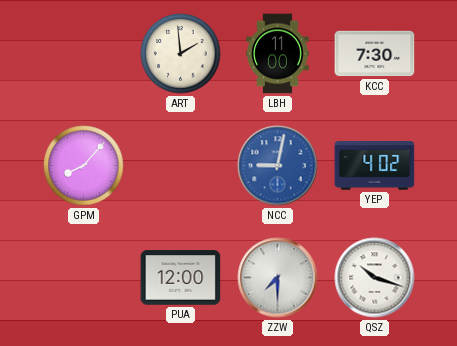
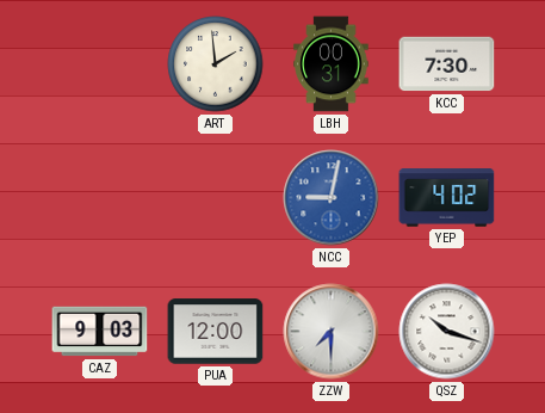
LBH: 11:00 -> 00:31 (332, 64)
GPM: 8:07 -> none (84, 166)
CAZ: none -> 9:03 (100, 332)
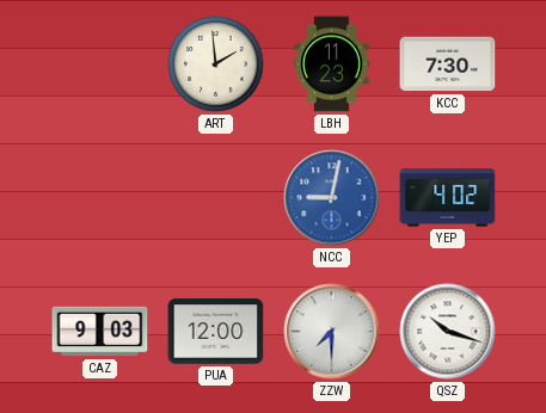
LBH: 00:31 -> 11:23 (332, 64)
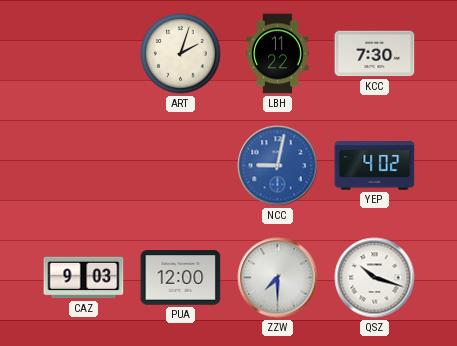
ART: 1:59 -> 2:03 (181, 54)
LBH: 11:23 -> 11:22 (278, 54)
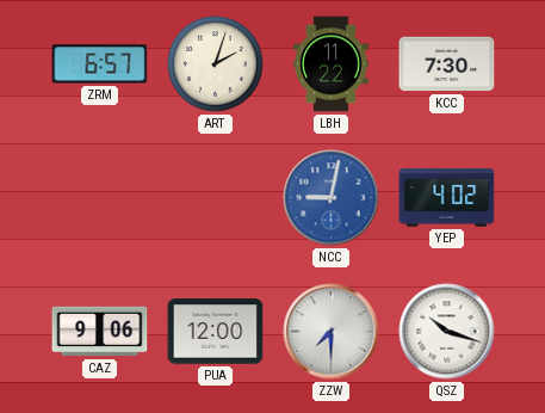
ZRM: none -> 6:57 (100, 64)
CAZ: 9:03 -> 9:06 (100, 332)
